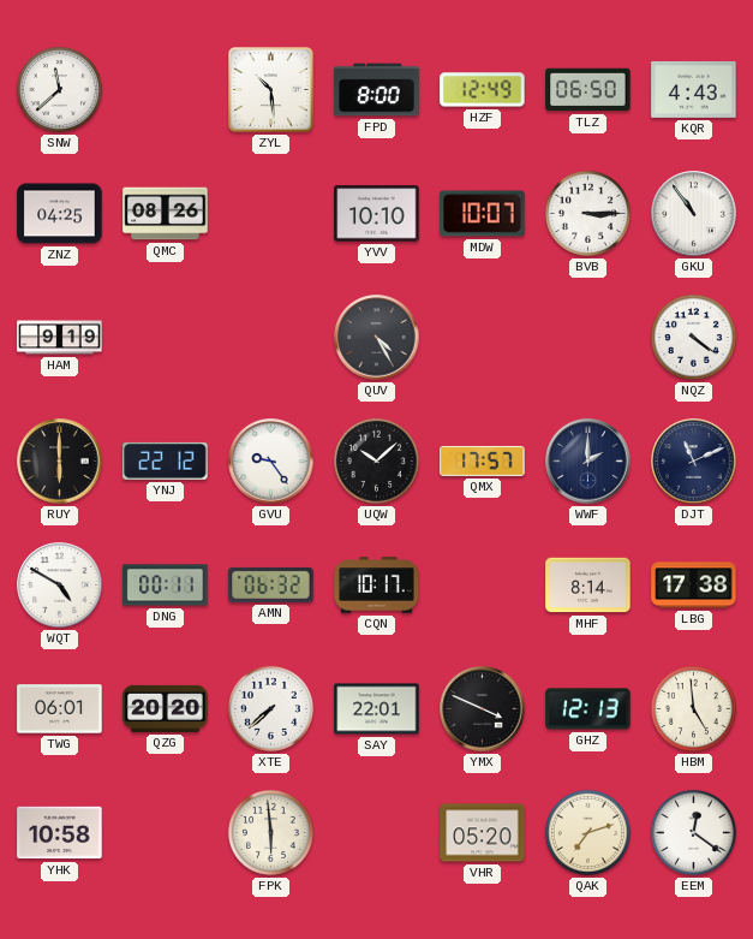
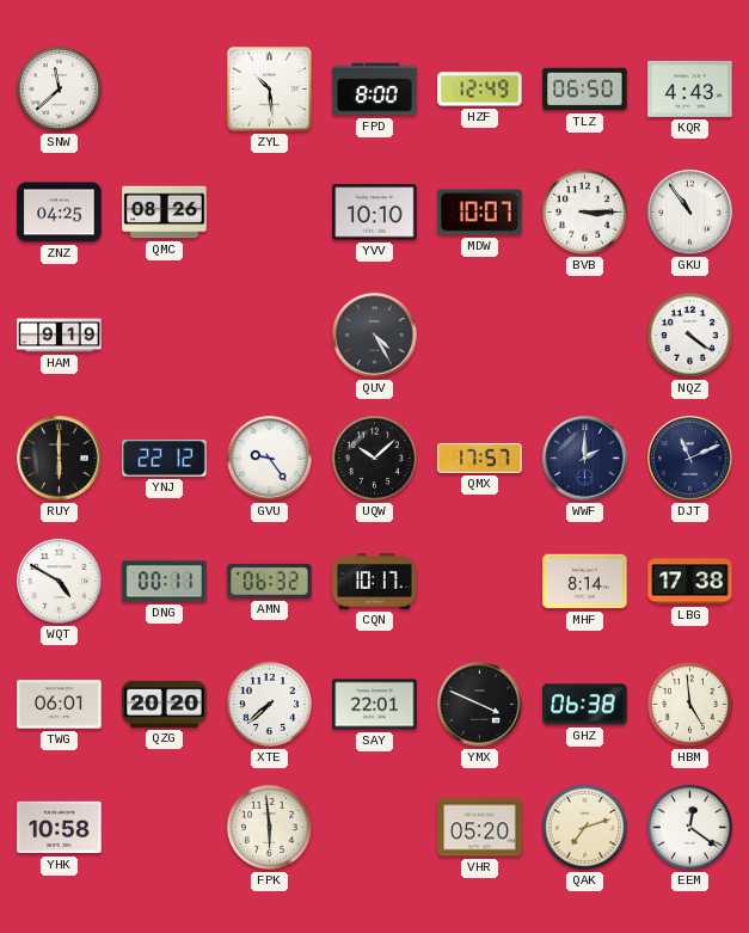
GHZ: 12:13 -> 06:38 (585, 705)
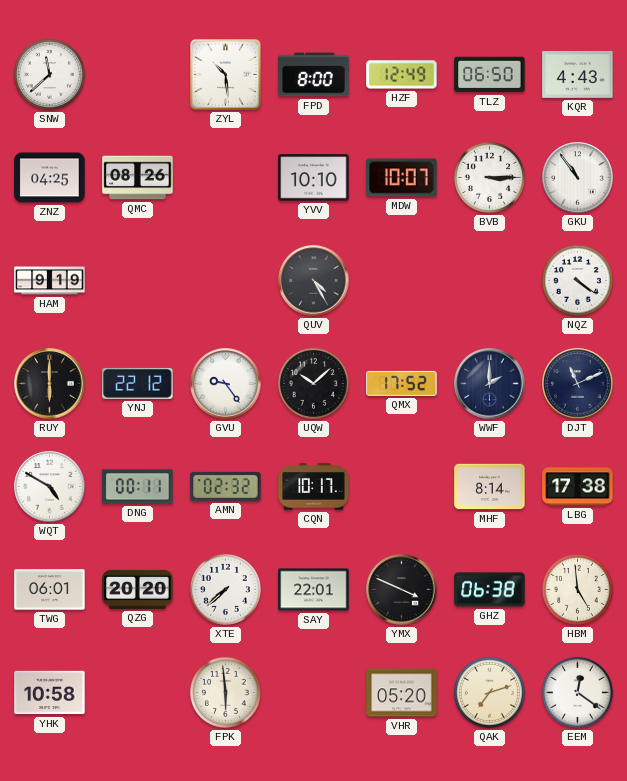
QMX: 17:57 -> 17:52 (402, 383)
AMN: 06:32 -> 02:32 (226, 486)
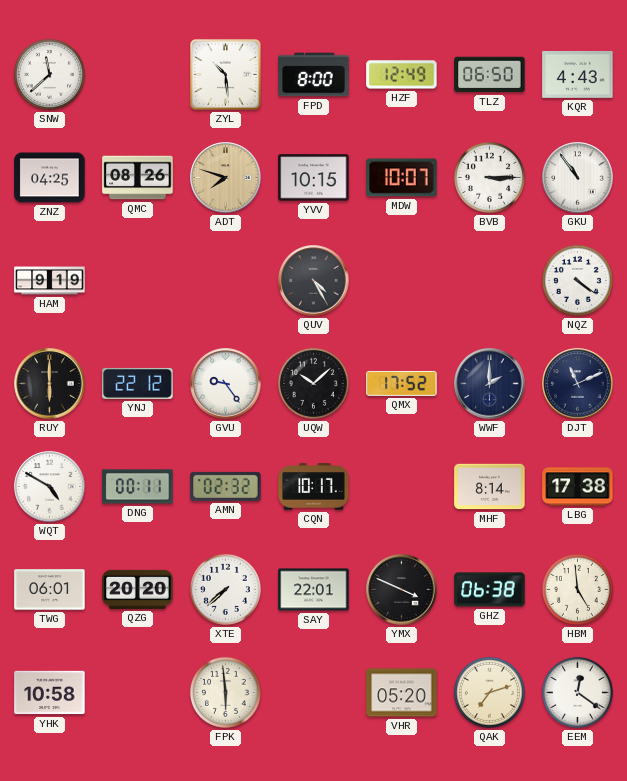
ADT: none -> 7:48 (226, 178)
YVV: 10:10 -> 10:15 (314, 178)
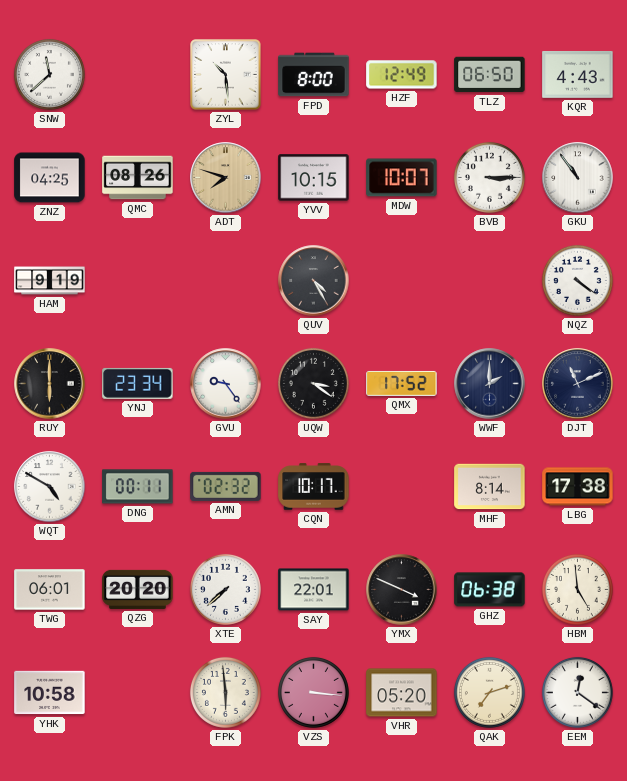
YNJ: 22:12 -> 23:34 (138, 383)
UQW: 10:08 -> 3:21 (313, 383)
VZS: none -> 3:16 (313, 692)
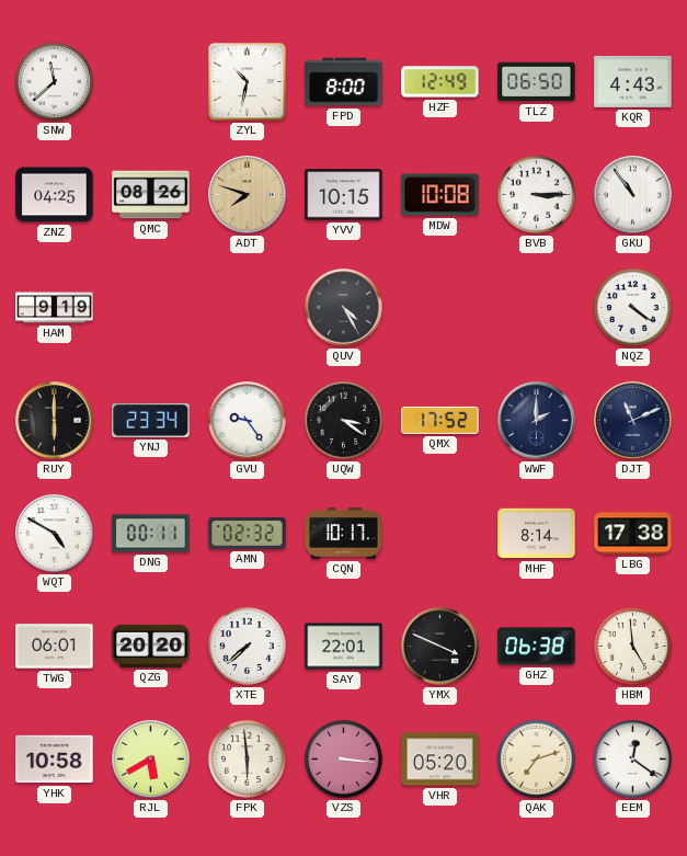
ZYL: 10:29 -> 10:32 (248, 82)
MDW: 10:07 -> 10:08 (440, 195)
RJL: none -> 5:40 (151, 760)
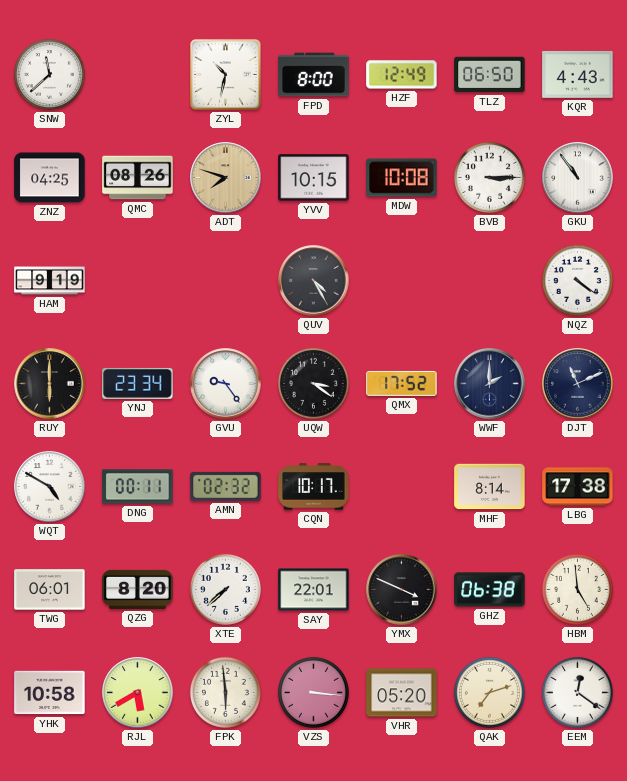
QZG: 20:20 -> 8:20 (138, 589)
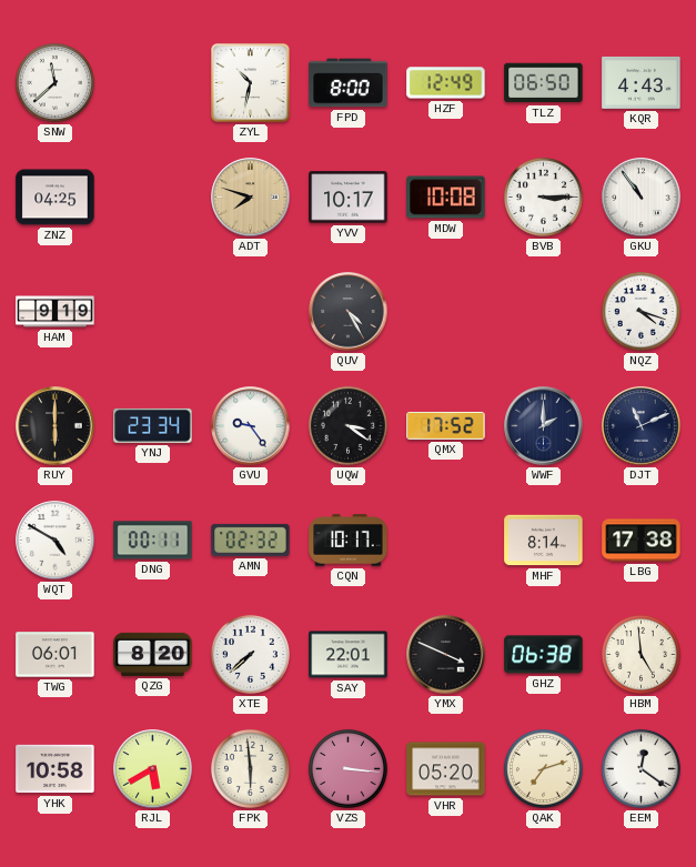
QMC: 08:26 -> none (138, 178)
YVV: 10:15 -> 10:17 (349, 198)
NQZ: 4:21 -> 4:18 (640, 311)
